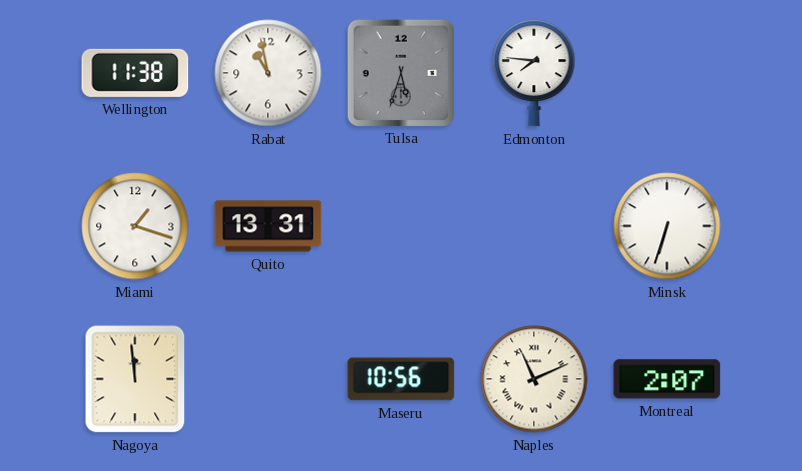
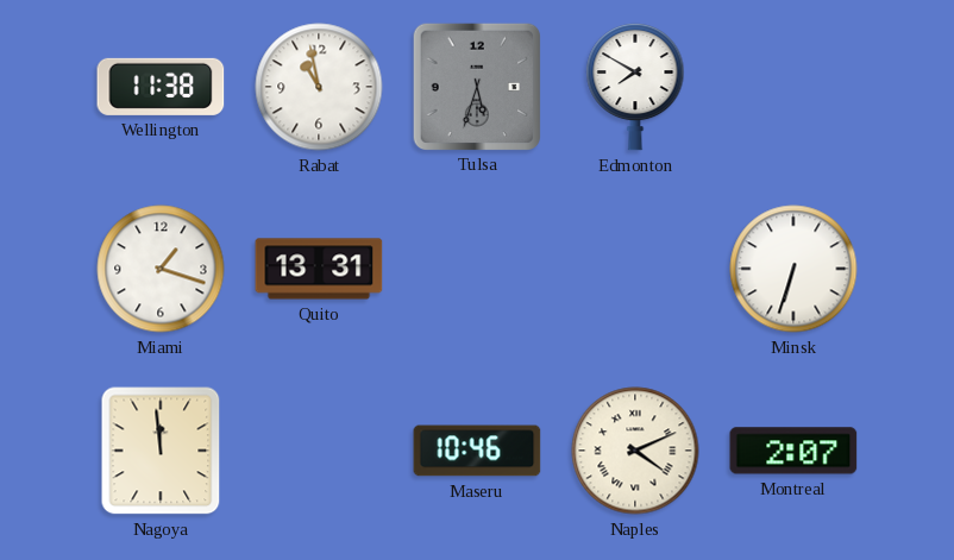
Edmonton: 7:46 -> 7:50 (635, 87)
Maseru: 10:56 -> 10:46 (477, 451)
Naples: 11:11 -> 4:11 (635, 451)
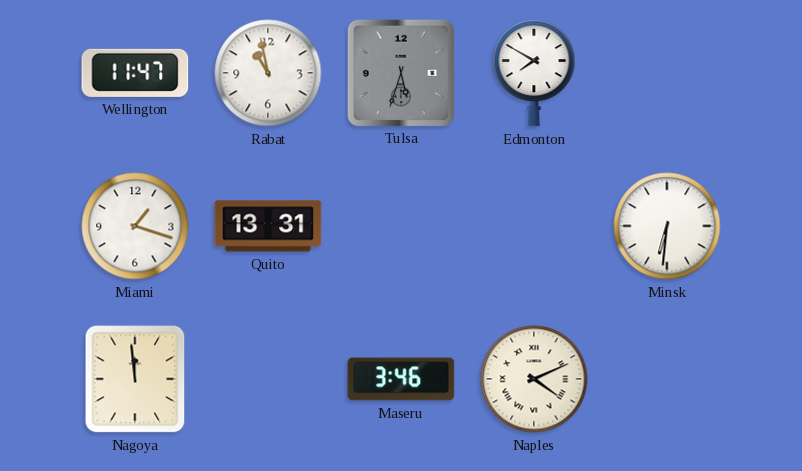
Wellington: 11:38 -> 11:47 (135, 73)
Minsk: 6:33 -> 6:31 (667, 226)
Maseru: 10:46 -> 3:46 (401, 379)
Montreal: 2:07 -> none (793, 451)
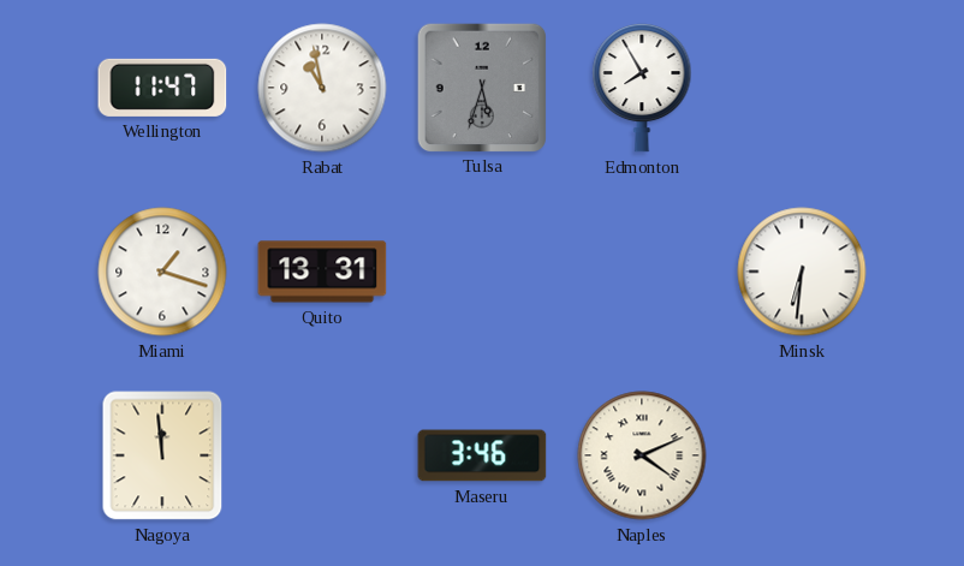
Edmonton: 7:50 -> 7:55 (642, 88)
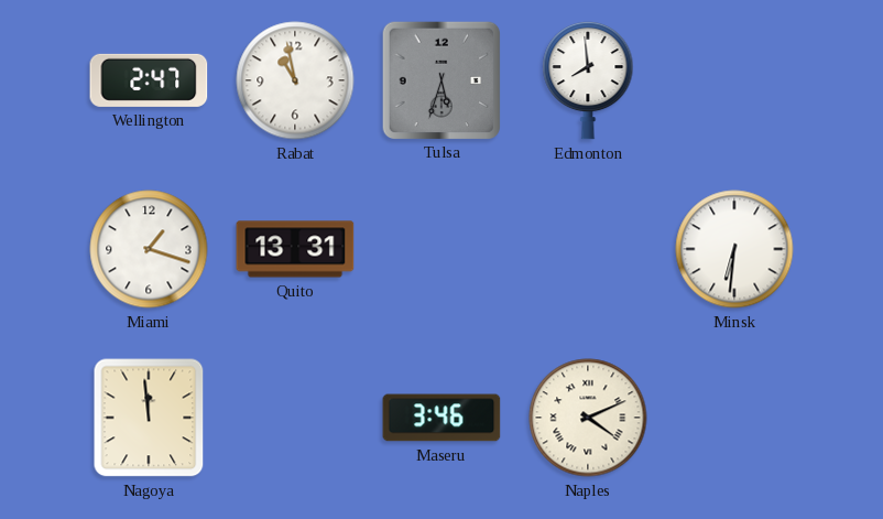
Wellington: 11:47 -> 2:47 (149, 80)
Edmonton: 7:55 -> 7:59 (588, 80)
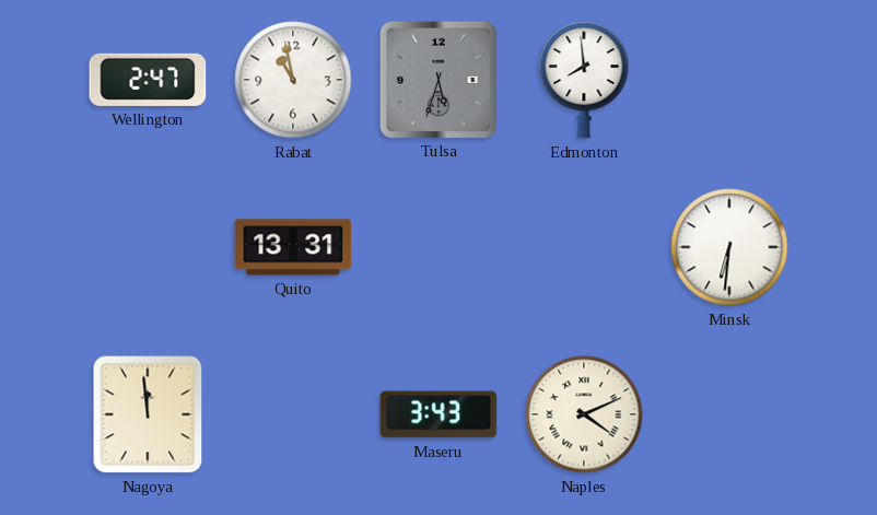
Miami: 1:18 -> none (149, 249)
Maseru: 3:46 -> 3:43 (438, 414)
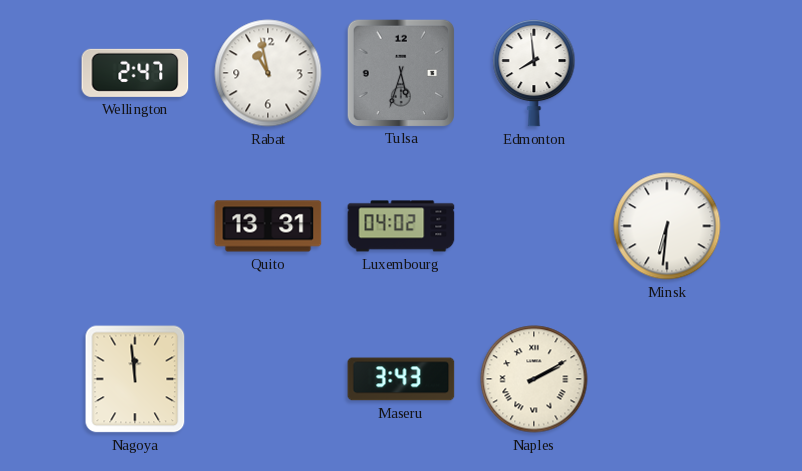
Luxembourg: none -> 04:02 (401, 226)
Naples: 4:11 -> 2:10 (534, 379)
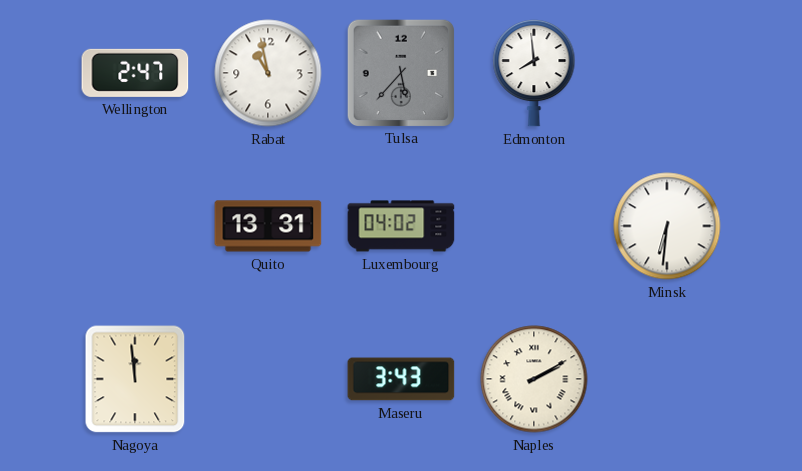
Tulsa: 5:33 -> 5:37 (400, 72)
